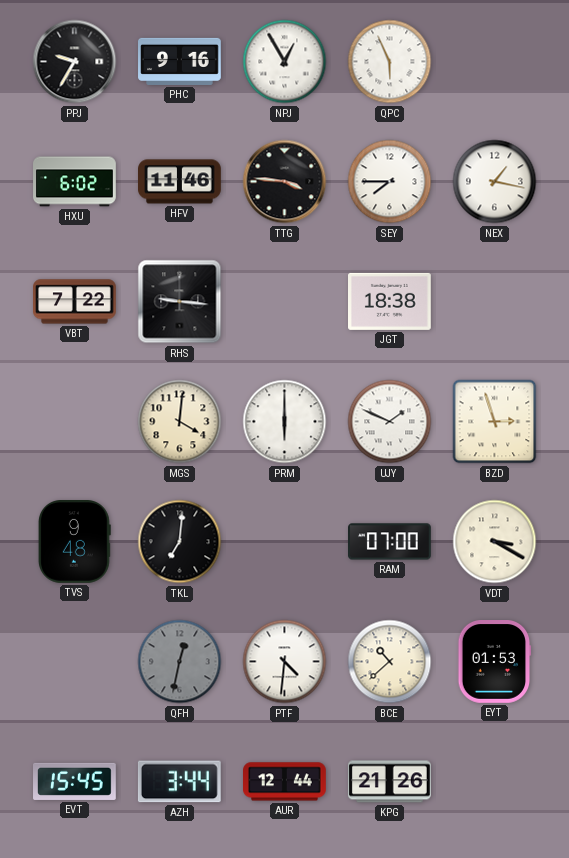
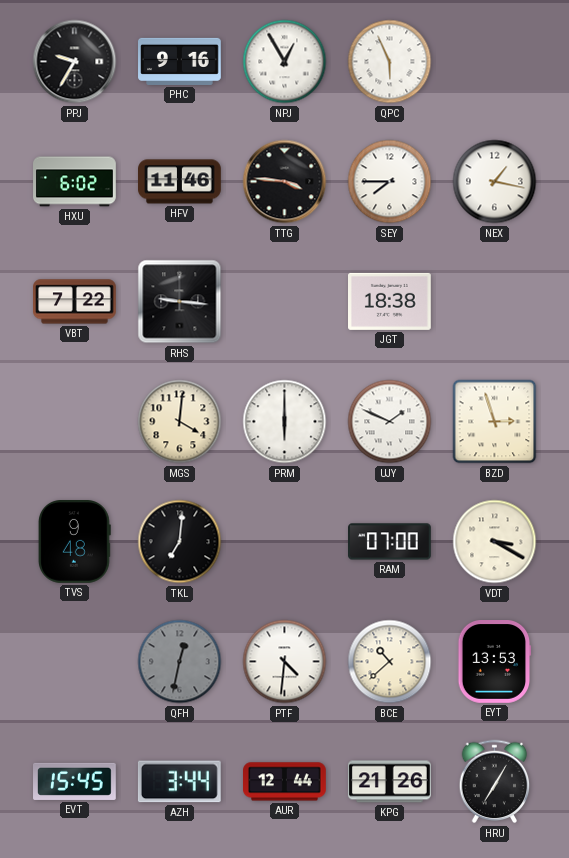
EYT: 01:53 -> 13:53 (495, 662)
HRU: none -> 7:05 (495, 782)
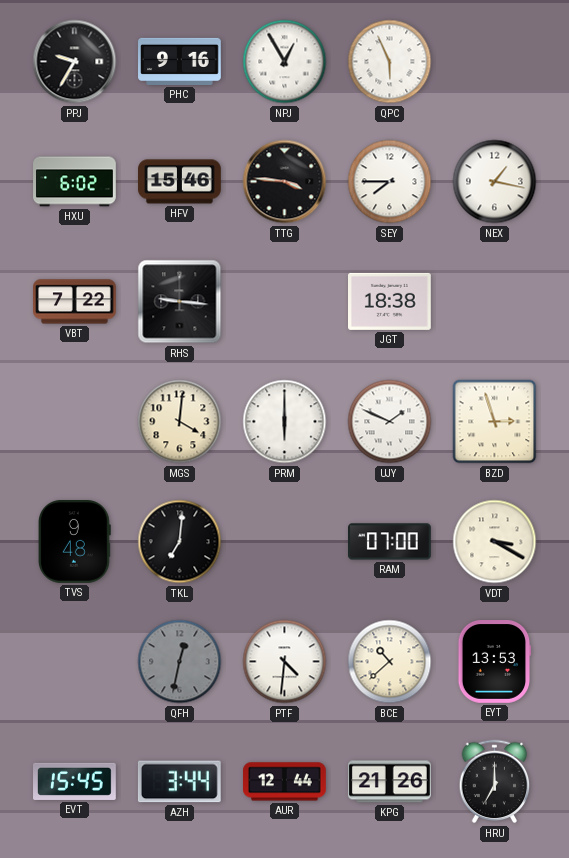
HFV: 11:46 -> 15:46 (180, 182)
HRU: 7:05 -> 7:00 (495, 782)
